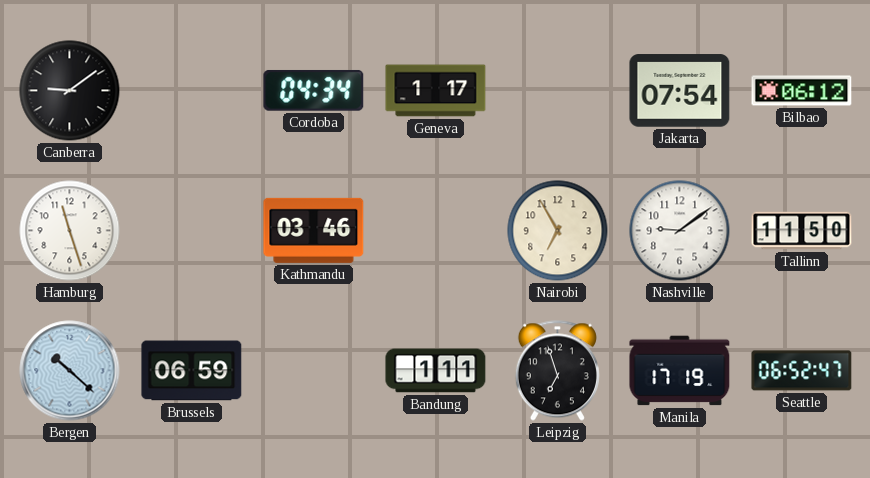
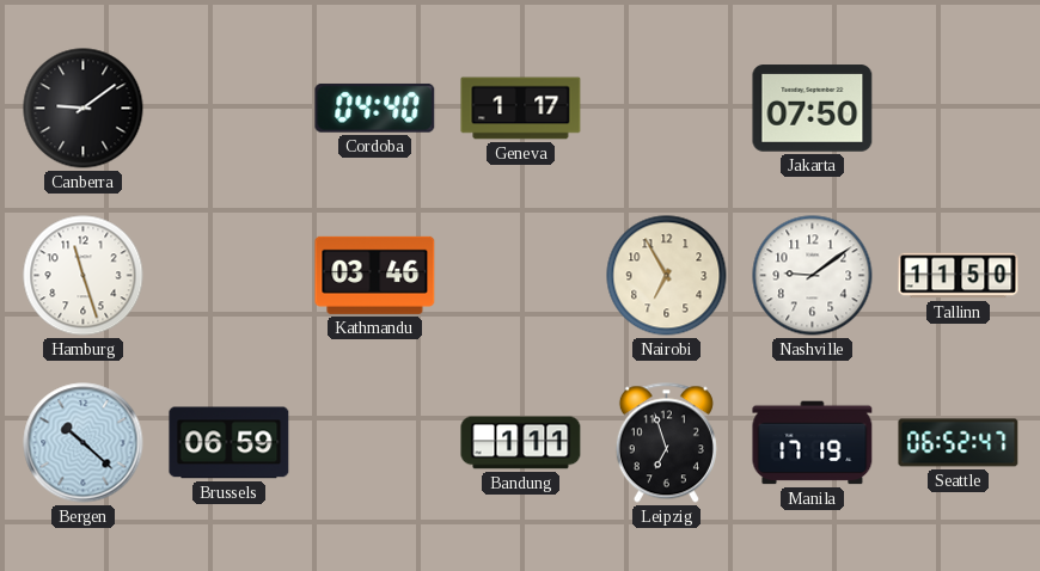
Cordoba: 04:34 -> 04:40 (375, 108)
Jakarta: 07:54 -> 07:50 (813, 109)
Bilbao: 06:12 -> none (802, 91)
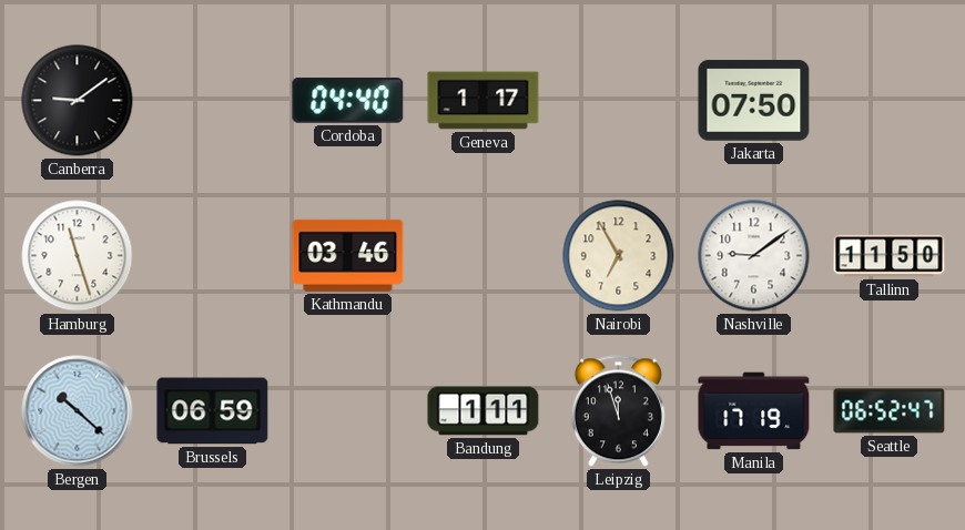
Leipzig: 6:57 -> 11:57 (618, 411)
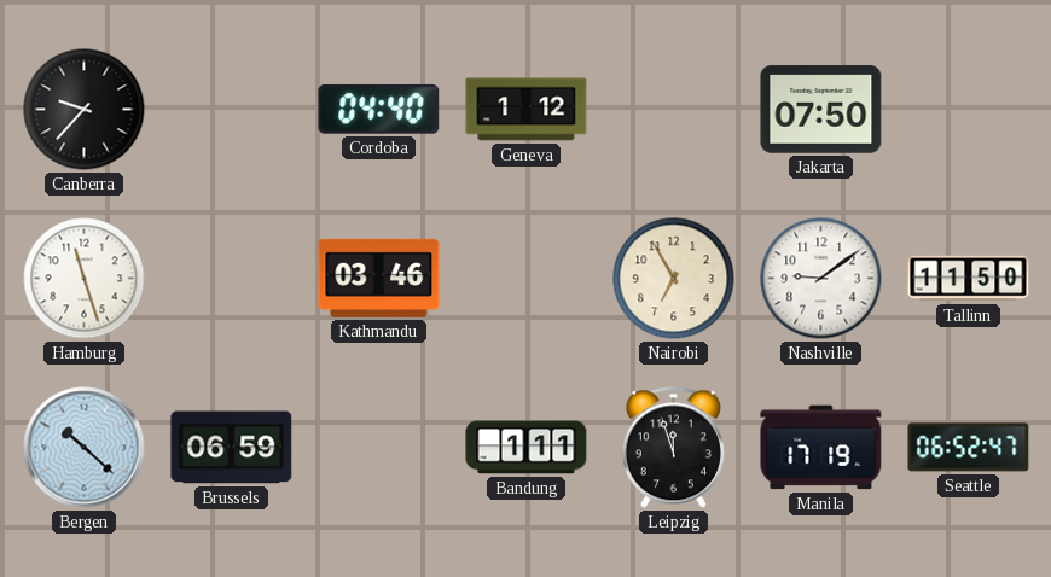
Canberra: 9:09 -> 9:37 (85, 110)
Geneva: 1:17 -> 1:12 (527, 110)
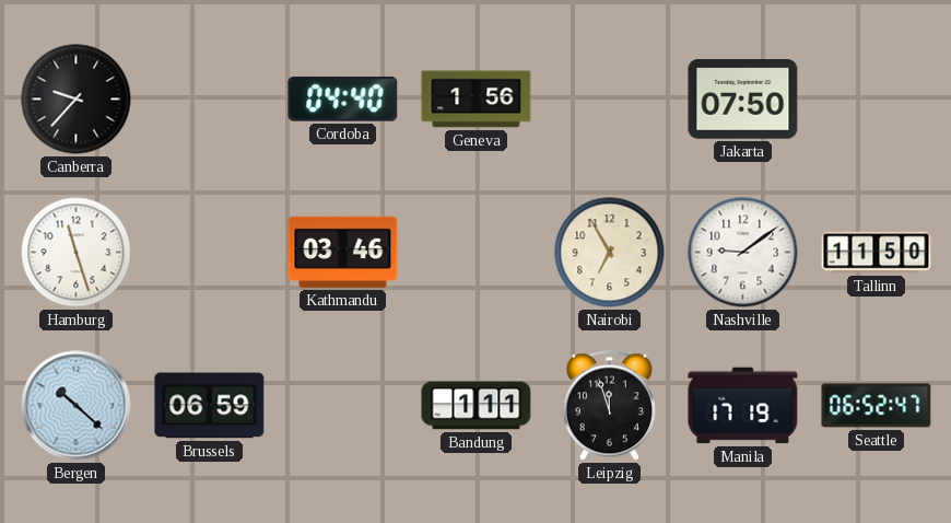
Geneva: 1:12 -> 1:56 (477, 100)
